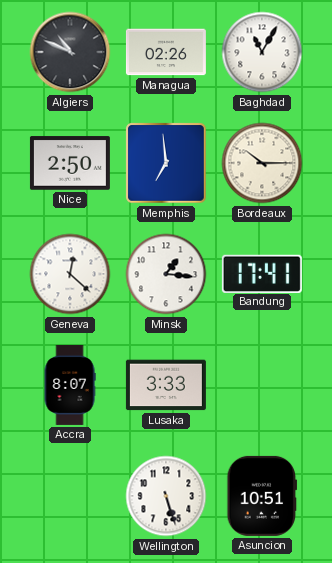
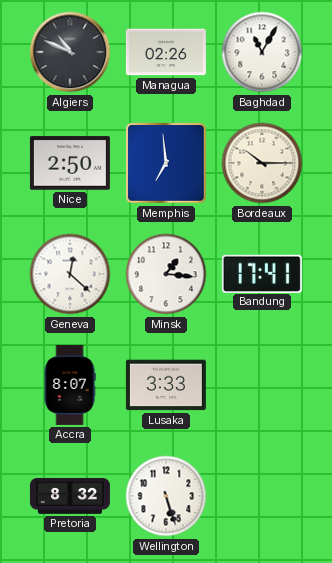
Pretoria: none -> 8:32 (70, 497)
Asuncion: 10:51 -> none (262, 496)
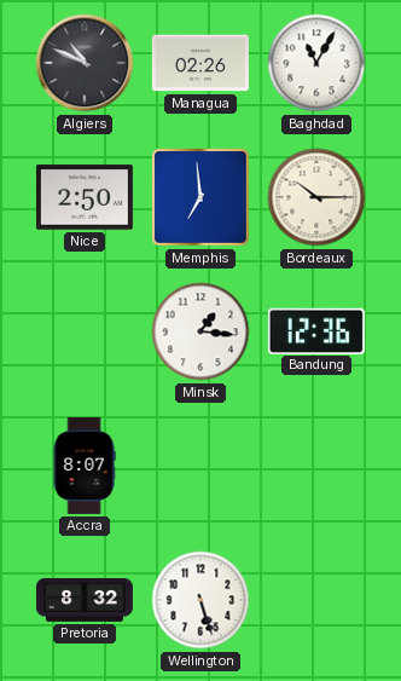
Geneva: 12:22 -> none (70, 274)
Bandung: 17:41 -> 12:36 (316, 330)
Lusaka: 3:33 -> none (166, 385)
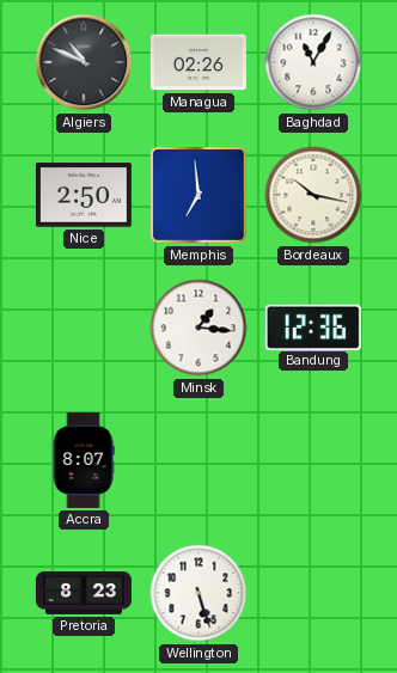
Bordeaux: 10:15 -> 10:17 (313, 195)
Pretoria: 8:32 -> 8:23 (84, 594)
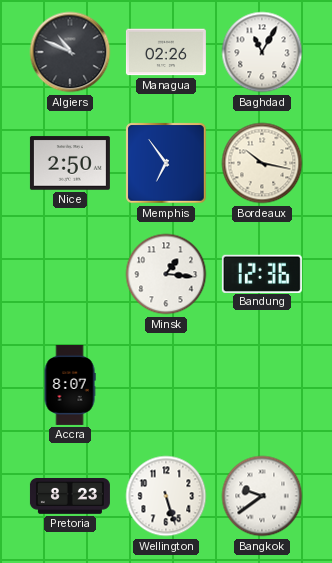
Memphis: 6:59 -> 6:54 (167, 164)
Bangkok: none -> 9:39 (262, 496)
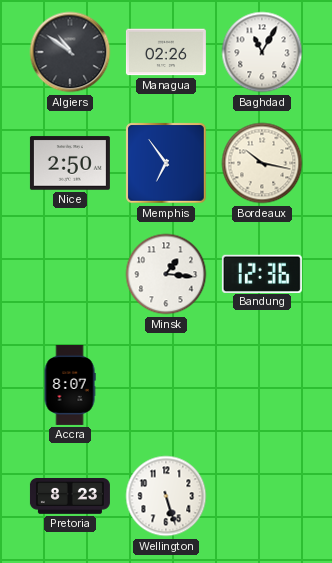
Algiers: 10:49 -> 10:51 (70, 52)
Bangkok: 9:39 -> none (262, 496)
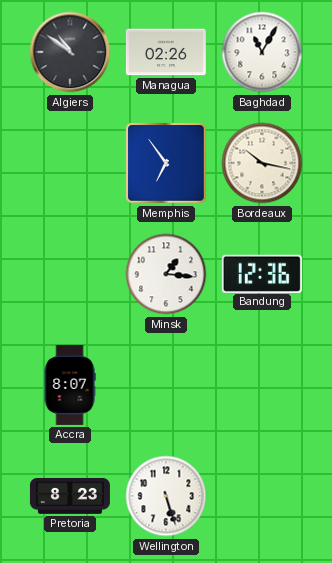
Nice: 2:50 -> none (70, 163)
